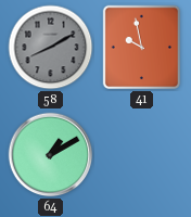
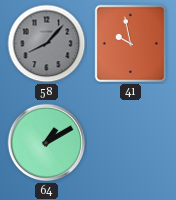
58: 8:10 -> 8:07 (47, 44)
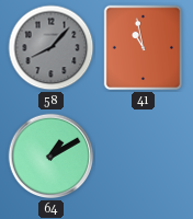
41: 9:58 -> 10:58 (144, 48)
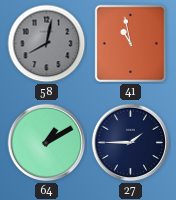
58: 8:07 -> 8:02 (47, 44)
27: none -> 1:45 (131, 143)
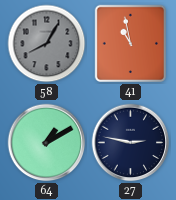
58: 8:02 -> 8:05 (47, 44)
27: 1:45 -> 2:47 (131, 143)
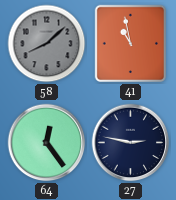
58: 8:05 -> 8:08 (47, 44)
64: 1:10 -> 12:24 (47, 143)
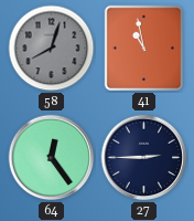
58: 8:08 -> 8:03 (52, 49)
27: 2:47 -> 2:45 (144, 158)
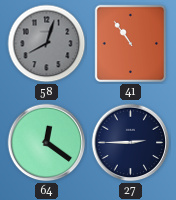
41: 10:58 -> 10:54 (131, 44)
64: 12:24 -> 12:21 (47, 143)
